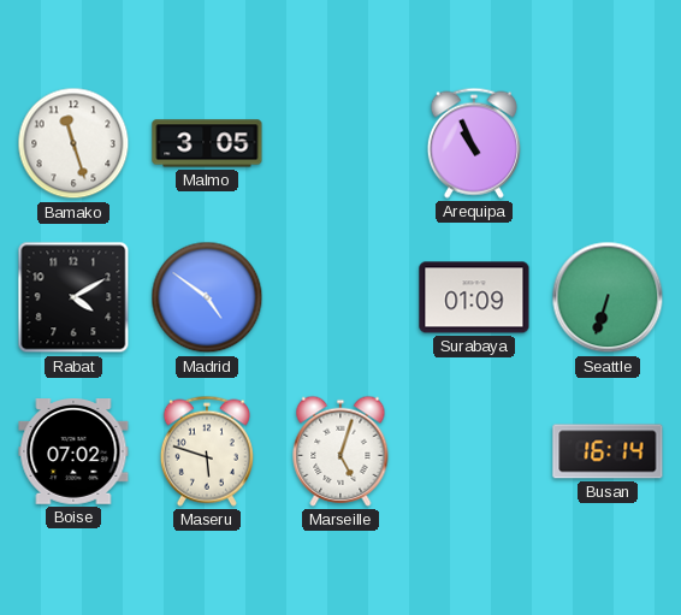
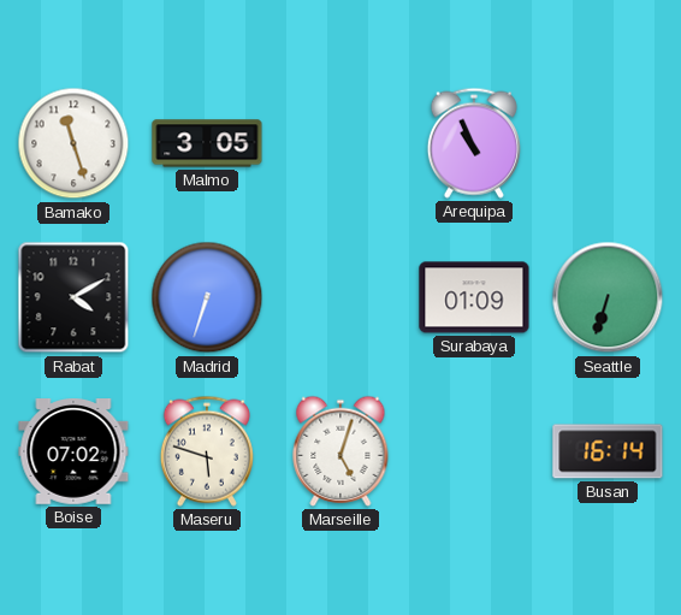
Madrid: 4:51 -> 6:33 (207, 297)
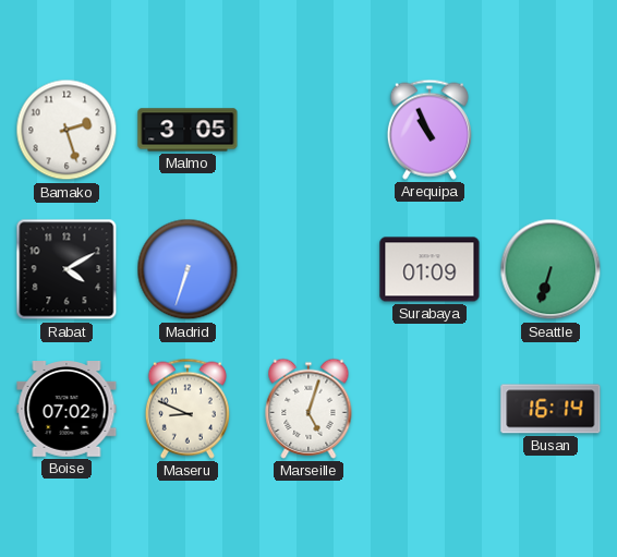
Bamako: 11:27 -> 2:27 (66, 130)
Maseru: 5:48 -> 8:49 (187, 409)
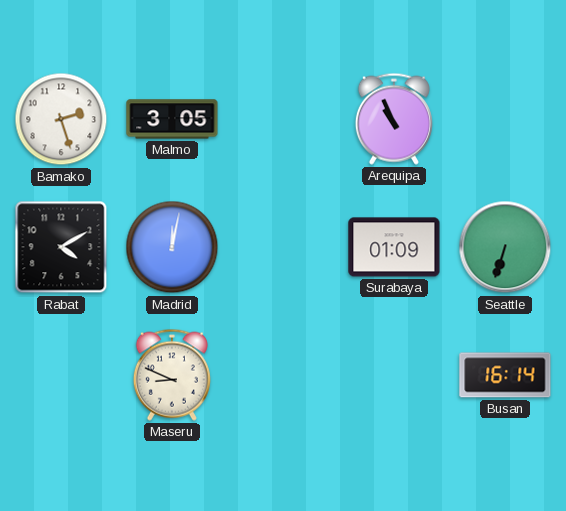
Madrid: 6:33 -> 12:02 (172, 247)
Boise: 07:02 -> none (66, 410)
Marseille: 5:03 -> none (308, 409)
